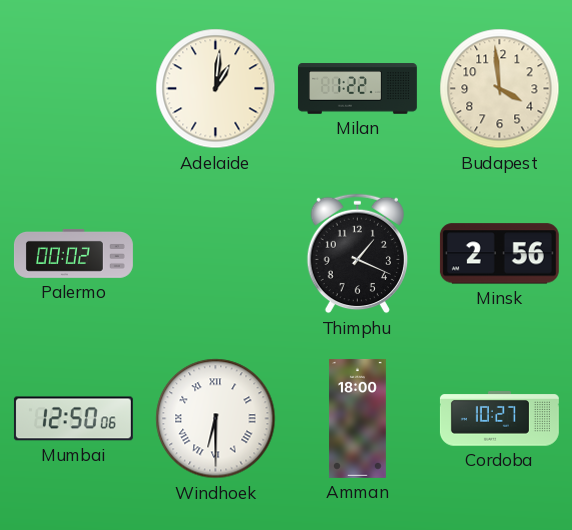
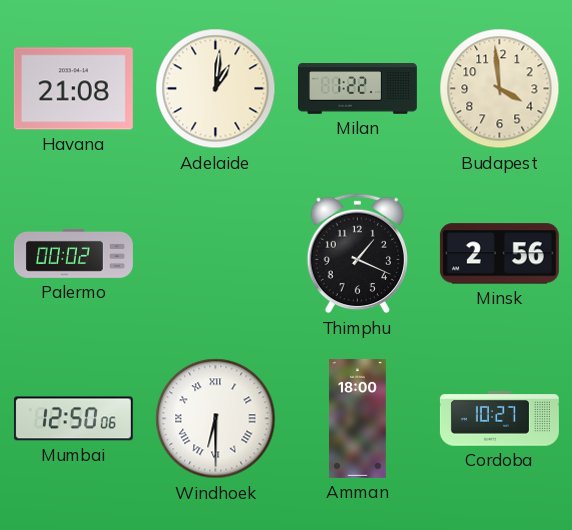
Havana: none -> 21:08 (73, 89)
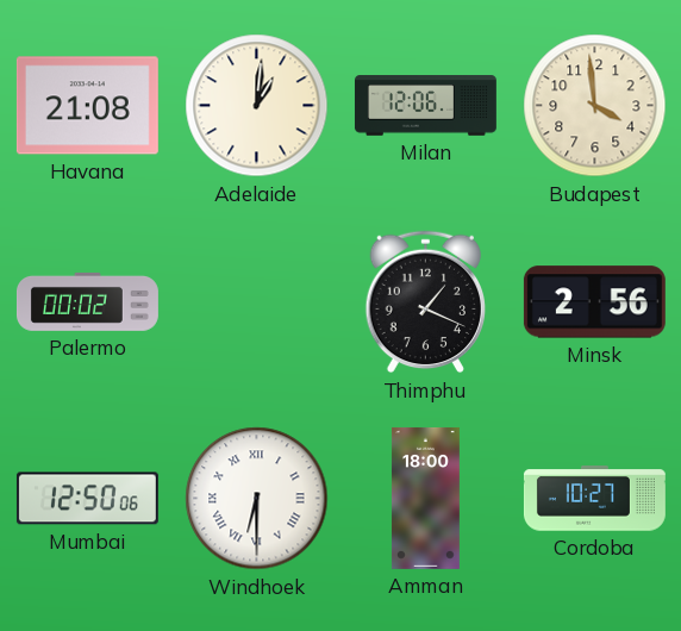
Milan: 1:22 -> 12:06 (425, 106)
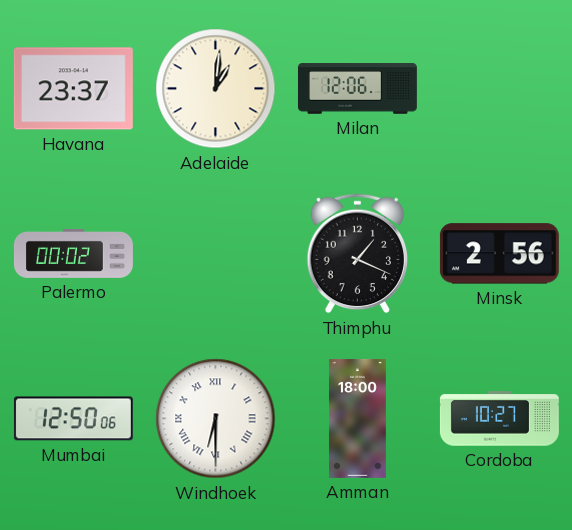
Havana: 21:08 -> 23:37 (73, 89)
Budapest: 3:59 -> none (595, 106)
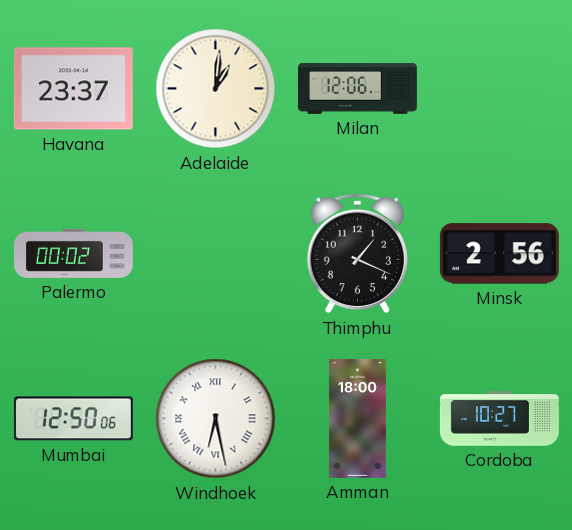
Windhoek: 6:30 -> 6:28 (216, 419)
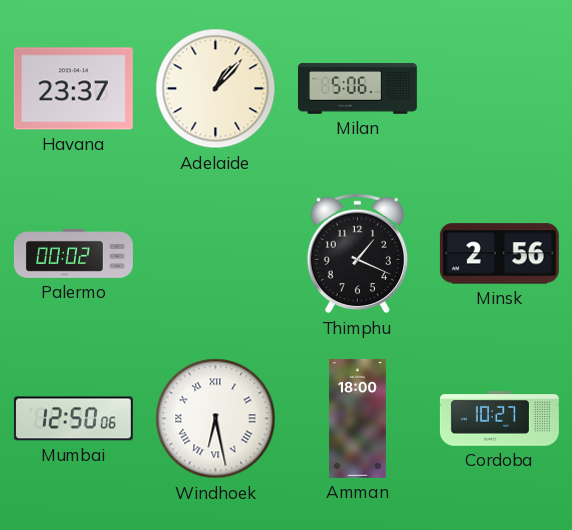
Adelaide: 1:01 -> 1:07 (216, 89)
Milan: 12:06 -> 5:06 (357, 89)
